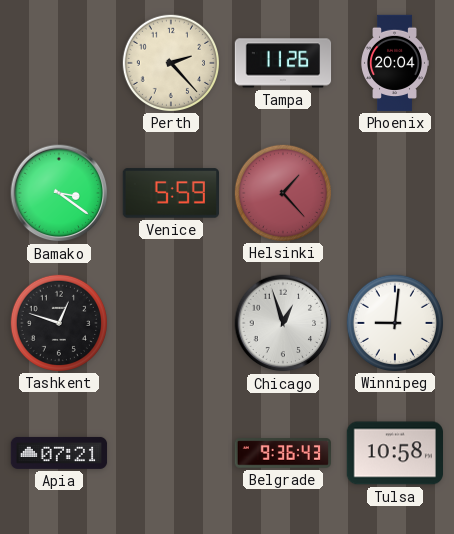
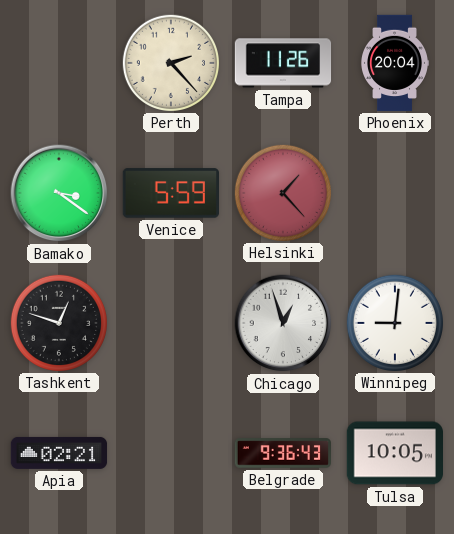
Apia: 07:21 -> 02:21 (59, 453)
Tulsa: 10:58 -> 10:05 (394, 453)
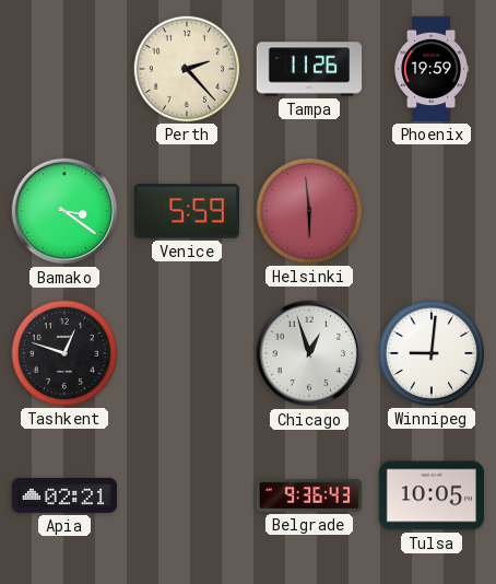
Phoenix: 20:04 -> 19:59 (432, 69)
Helsinki: 1:23 -> 5:59 (308, 210)
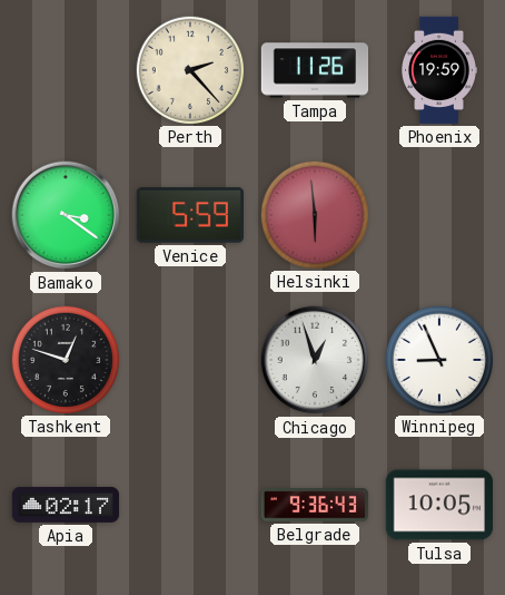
Winnipeg: 9:01 -> 8:56 (438, 359)
Apia: 02:21 -> 02:17 (66, 505)
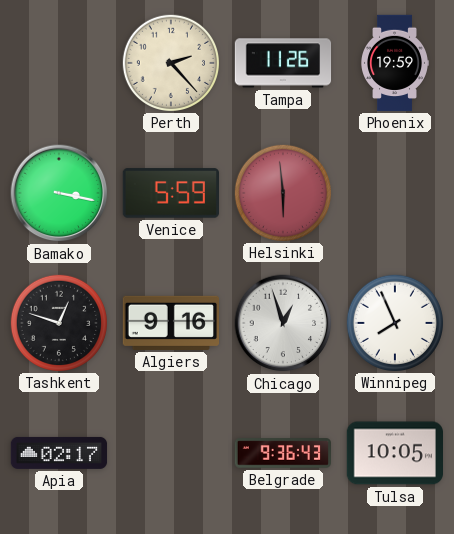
Bamako: 3:21 -> 3:17 (59, 193)
Algiers: none -> 9:16 (170, 323)
Winnipeg: 8:56 -> 7:56 (394, 322)
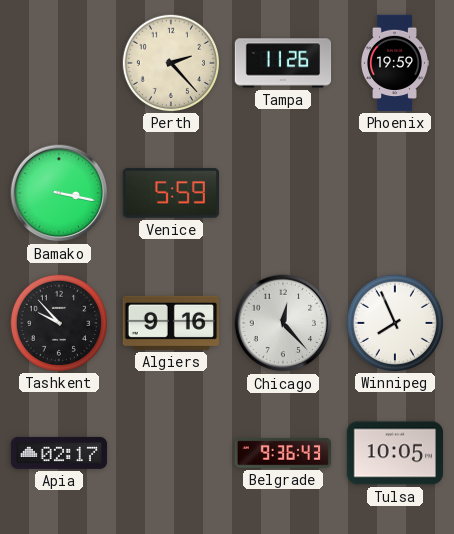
Helsinki: 5:59 -> none (282, 192)
Tashkent: 12:48 -> 9:53 (58, 322)
Chicago: 12:57 -> 12:23 (283, 323)
